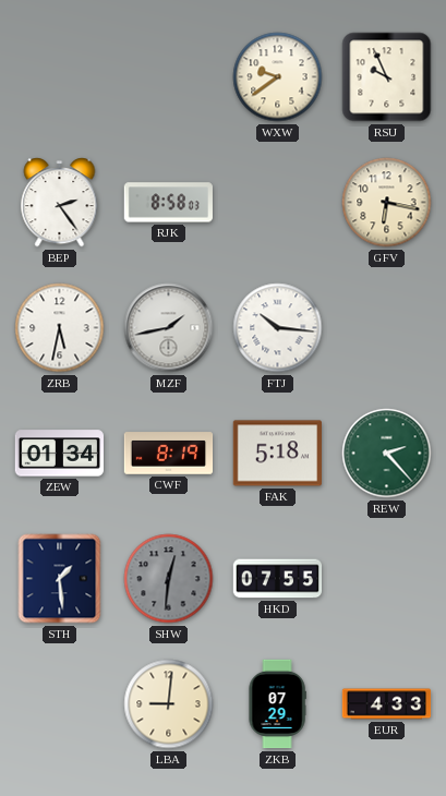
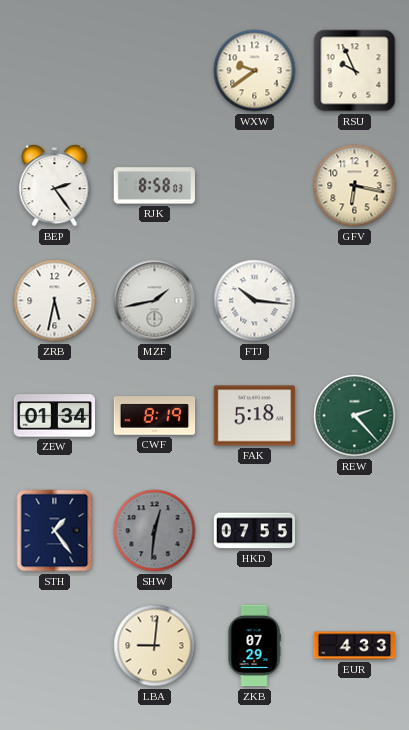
STH: 1:29 -> 1:24 (55, 531)
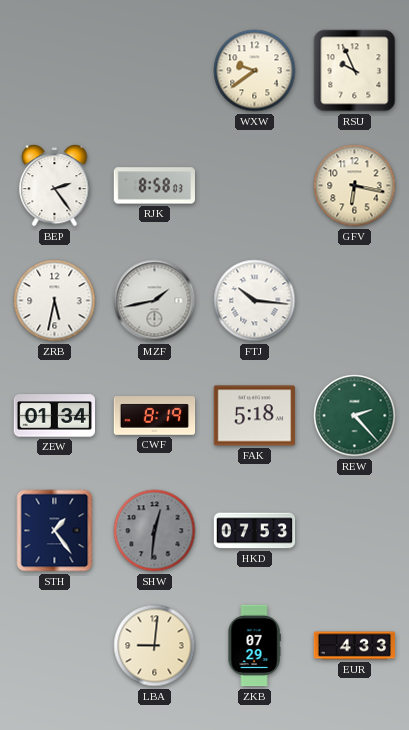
HKD: 07:55 -> 07:53 (255, 531)
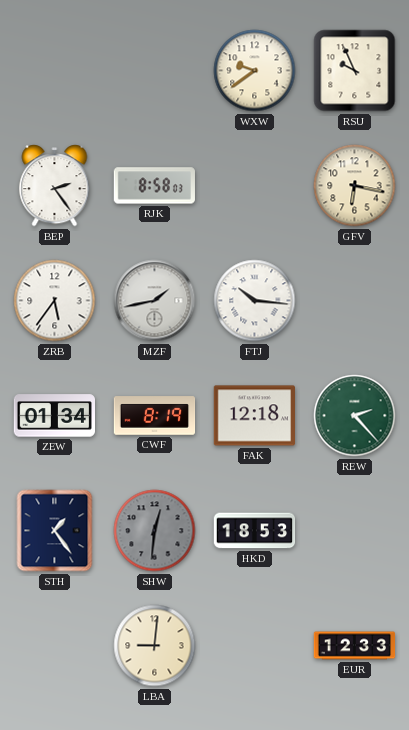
ZRB: 5:32 -> 5:36 (55, 301)
FAK: 5:18 -> 12:18 (254, 416)
HKD: 07:53 -> 18:53 (255, 531)
ZKB: 07:29 -> none (254, 646)
EUR: 4:33 -> 12:33 (355, 646)
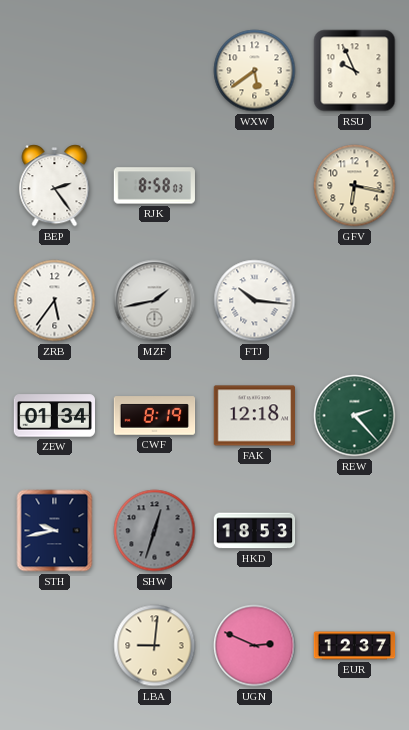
WXW: 9:39 -> 5:39 (255, 71)
STH: 1:24 -> 9:43 (55, 531)
SHW: 12:31 -> 12:33 (155, 531)
UGN: none -> 2:49 (255, 646)
EUR: 12:33 -> 12:37 (355, 646)
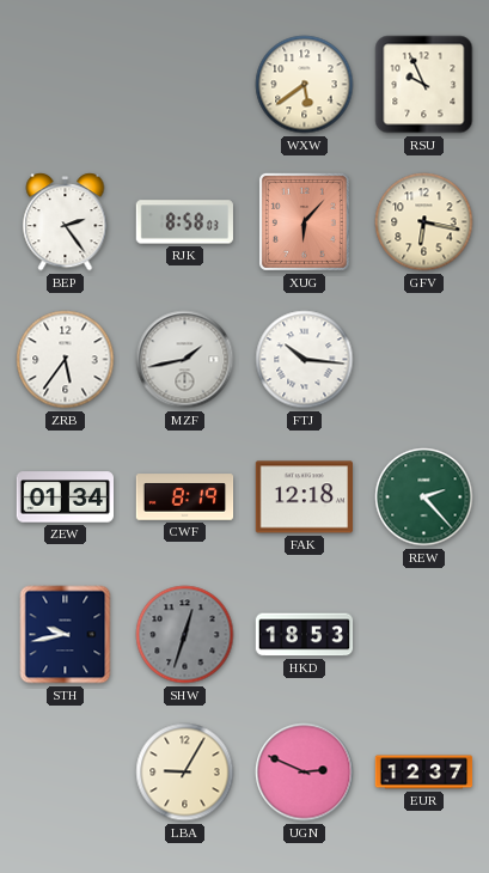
XUG: none -> 6:07 (304, 221)
LBA: 9:01 -> 9:05 (185, 773)
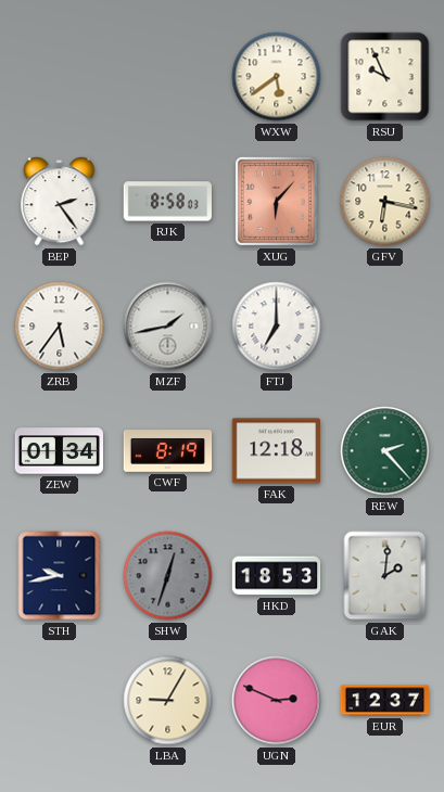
FTJ: 10:16 -> 7:00 (277, 327)
GAK: none -> 2:01 (385, 576)
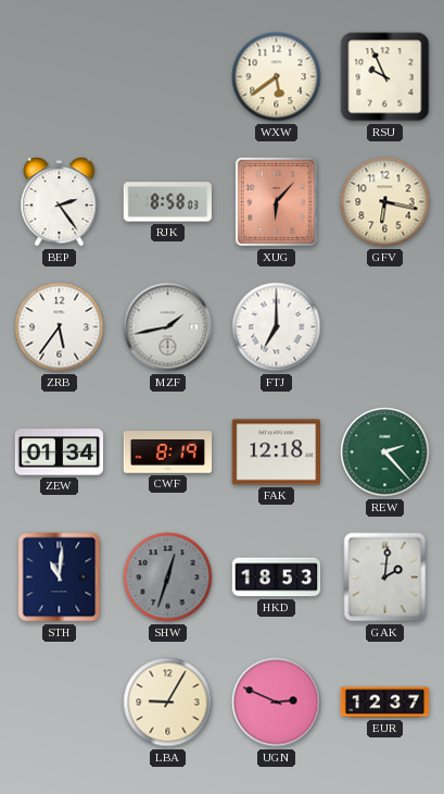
STH: 9:43 -> 11:01 (60, 578)
